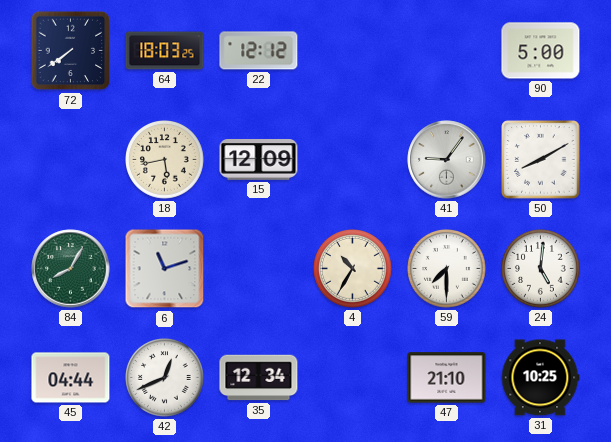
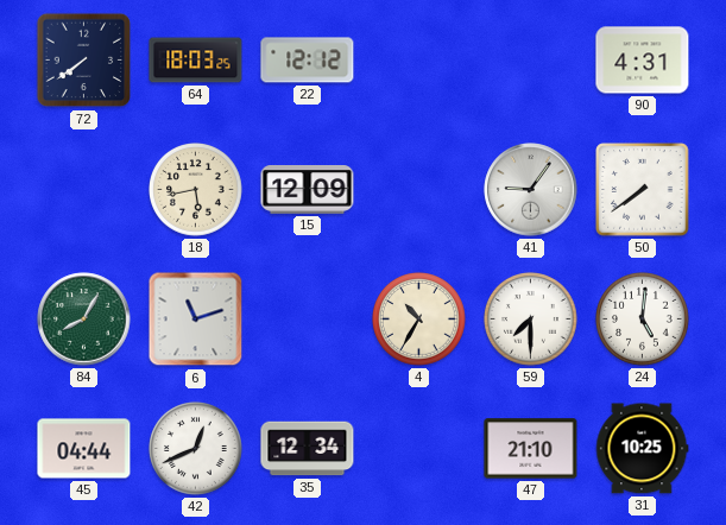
90: 5:00 -> 4:31 (643, 61)
50: 8:10 -> 7:39 (643, 190)
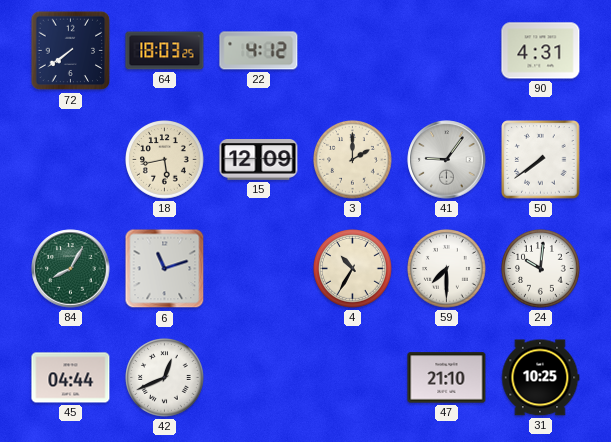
22: 12:12 -> 4:12 (259, 51)
3: none -> 2:00 (353, 160)
24: 5:01 -> 10:01 (541, 269)
35: 12:34 -> none (308, 449)
